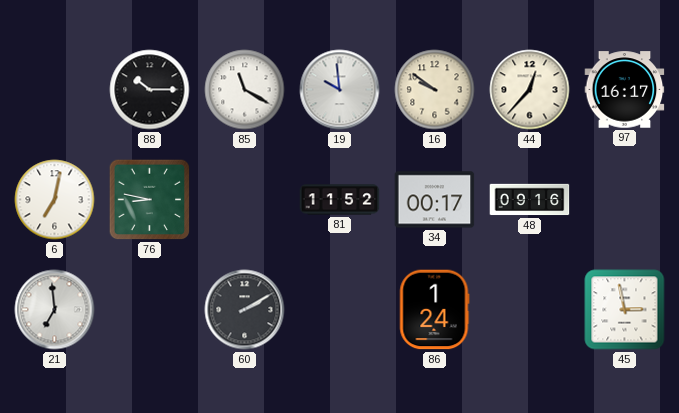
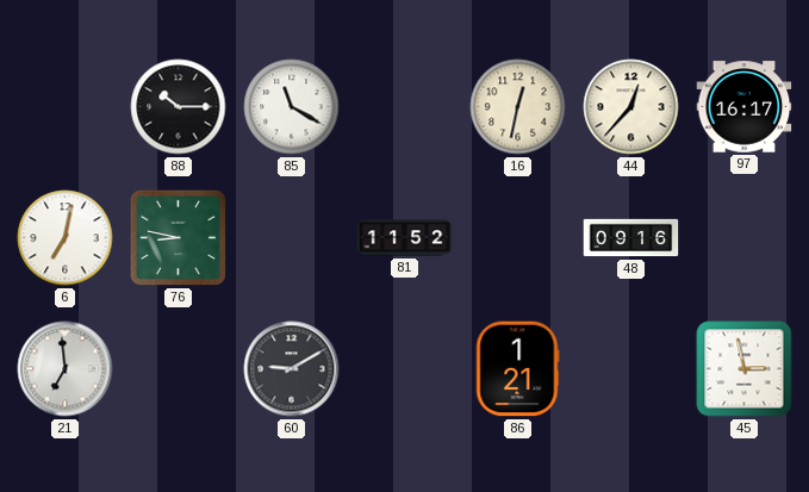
19: 9:59 -> none (340, 90)
16: 9:51 -> 12:32 (518, 107)
34: 00:17 -> none (435, 200)
60: 2:10 -> 9:10 (292, 369)
86: 1:24 -> 1:21 (517, 369)
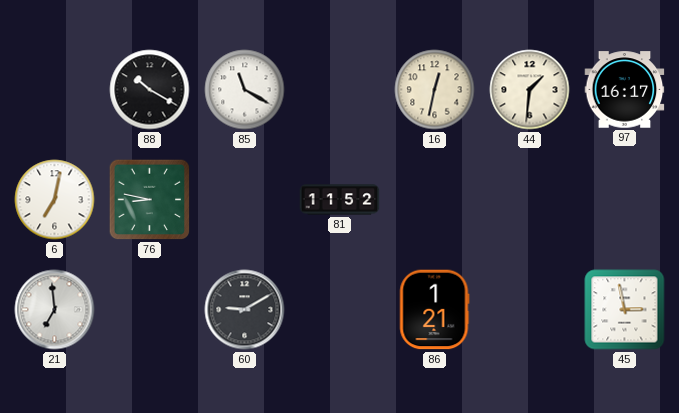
88: 10:15 -> 10:20 (150, 90)
44: 12:37 -> 1:31 (530, 90)
48: 09:16 -> none (631, 238)
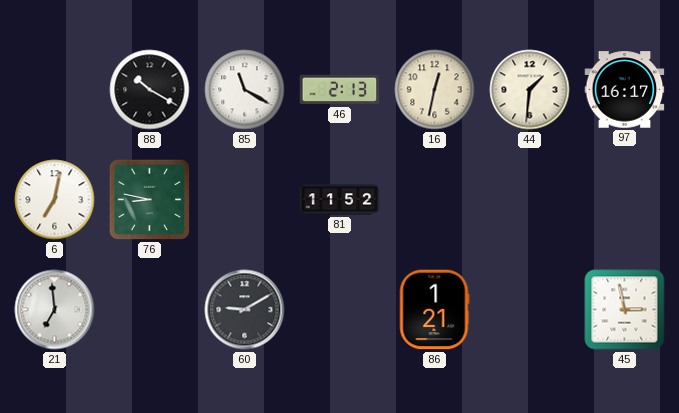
46: none -> 2:13 (340, 90)
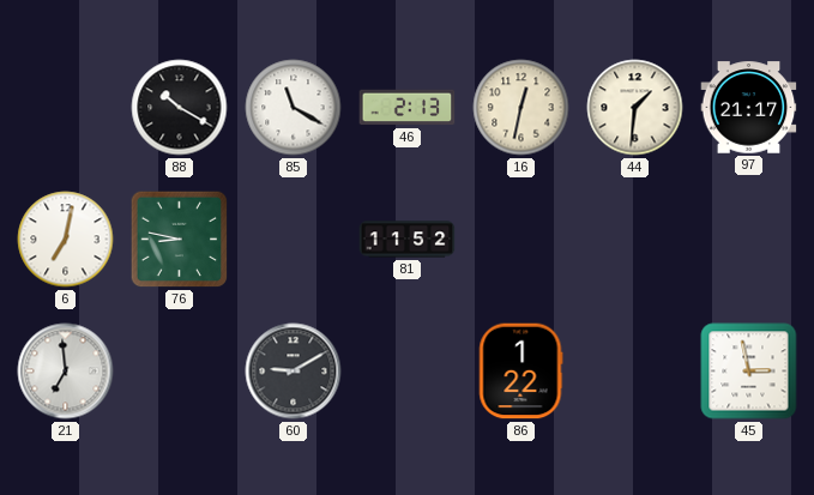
97: 16:17 -> 21:17 (749, 108)
86: 1:21 -> 1:22 (520, 372)
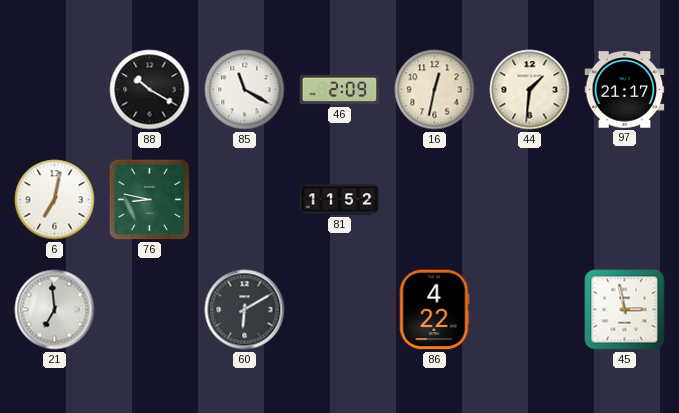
46: 2:13 -> 2:09 (340, 90)
60: 9:10 -> 6:10 (245, 310)
86: 1:22 -> 4:22 (434, 310)
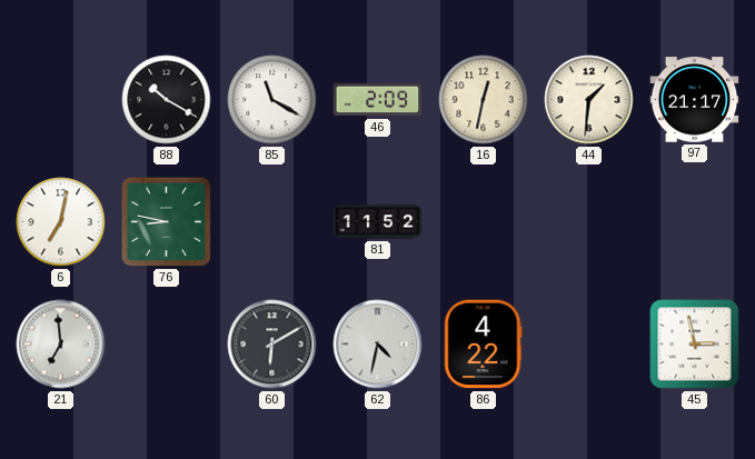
62: none -> 4:32 (378, 345)
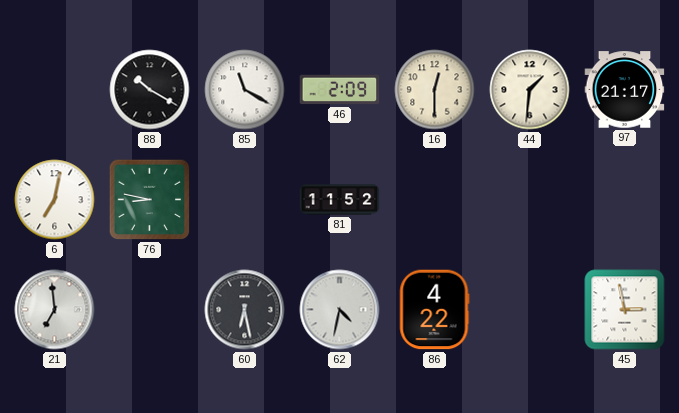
16: 12:32 -> 12:30 (435, 90)
60: 6:10 -> 6:28 (245, 310)
